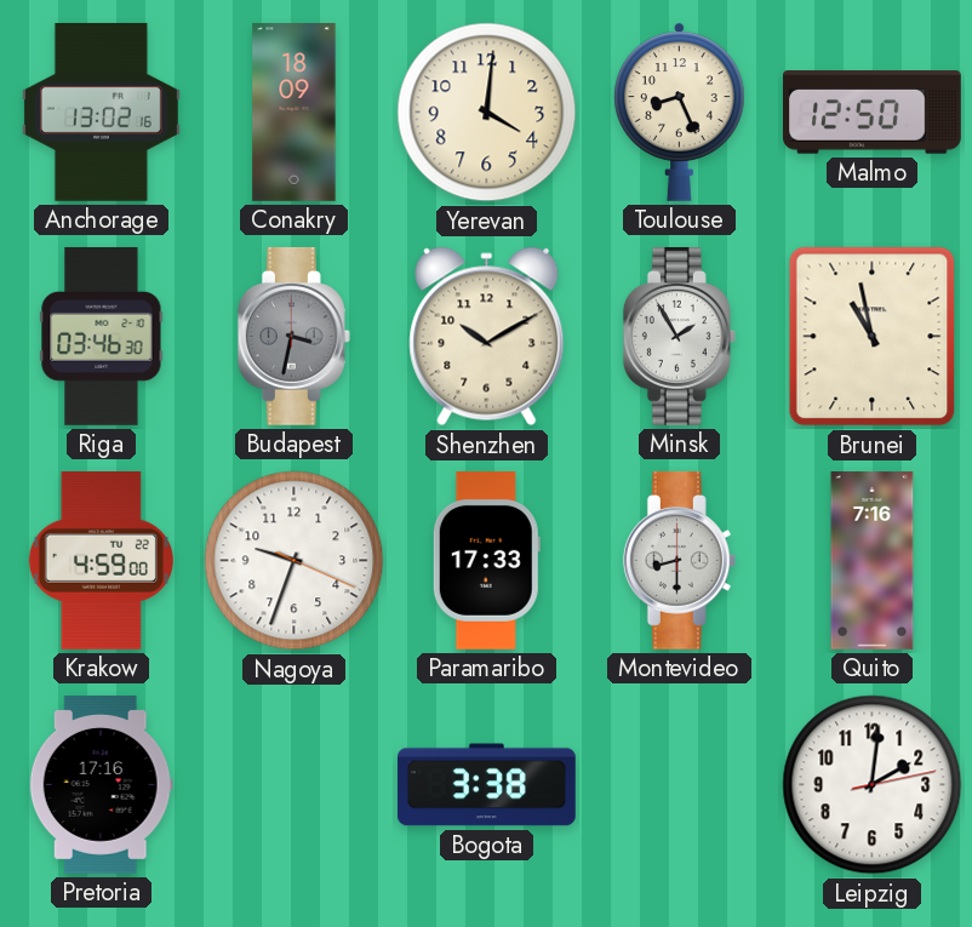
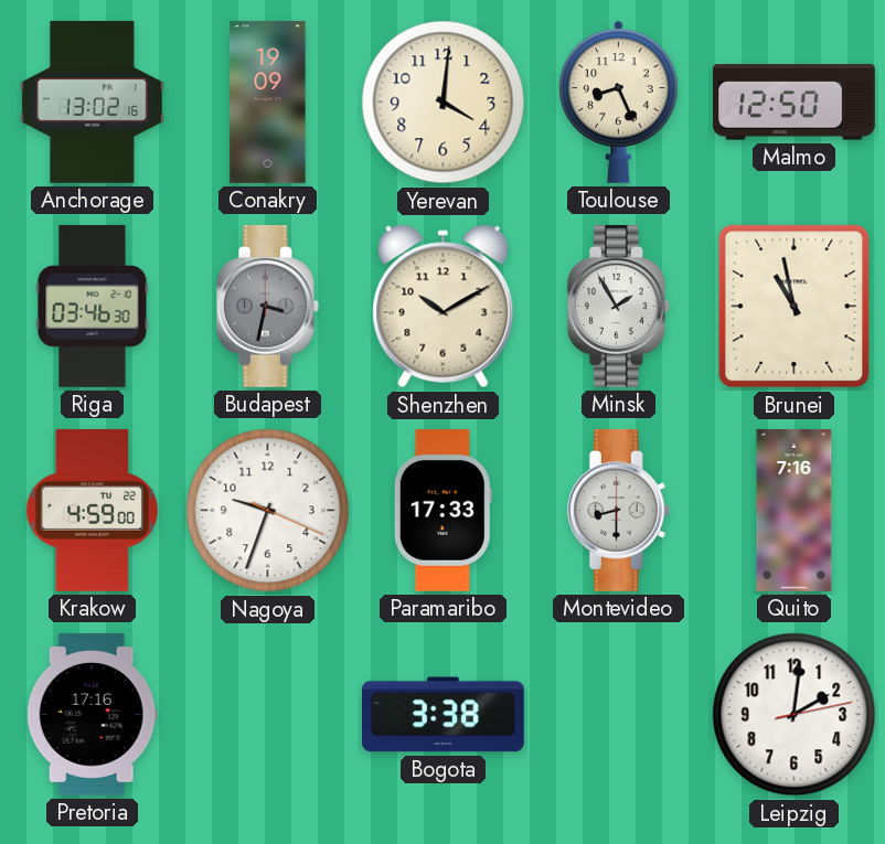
Conakry: 18:09 -> 19:09 (268, 103)
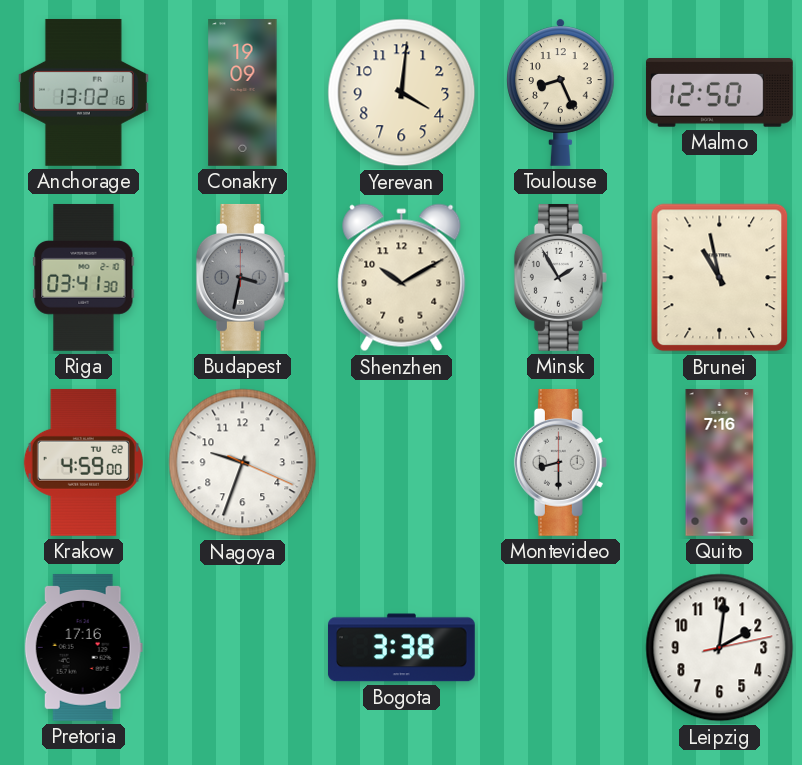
Riga: 03:46 -> 03:41 (84, 277)
Paramaribo: 17:33 -> none (442, 511)
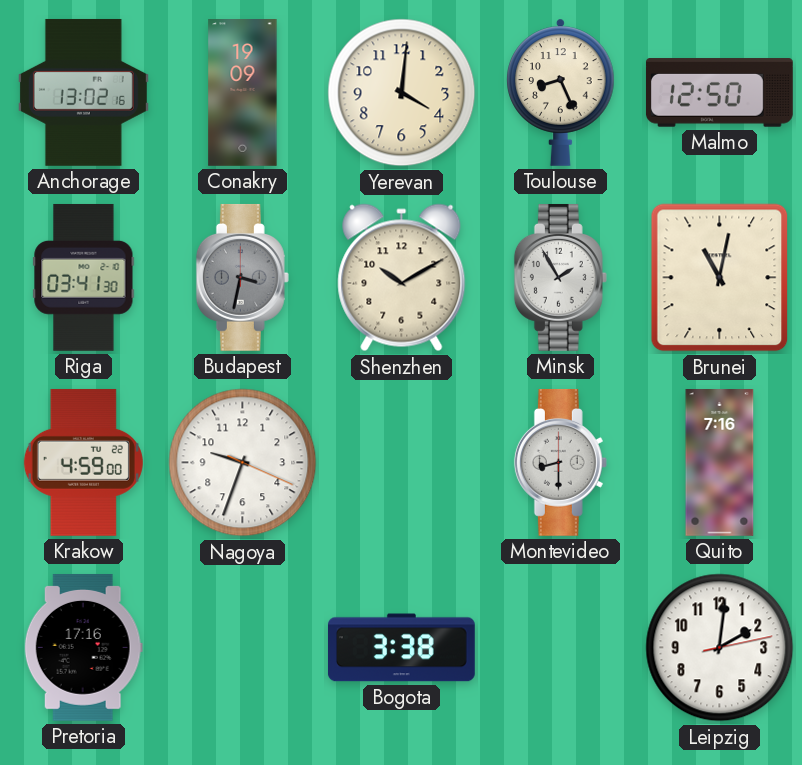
Brunei: 10:58 -> 11:02 (720, 278)
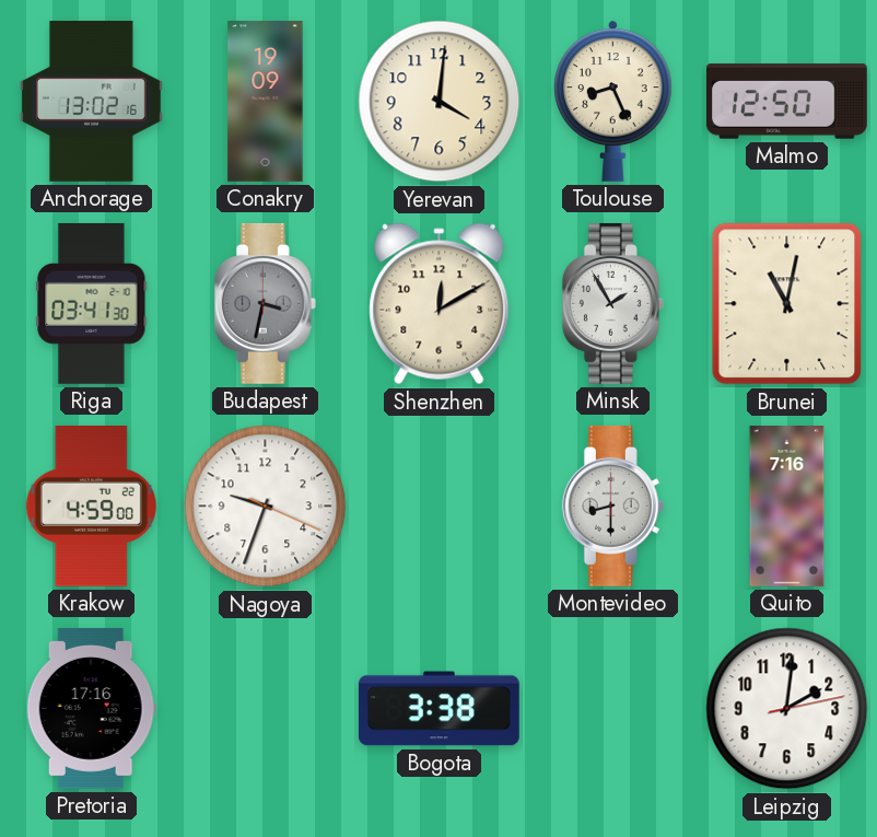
Shenzhen: 10:10 -> 12:10 (440, 304)
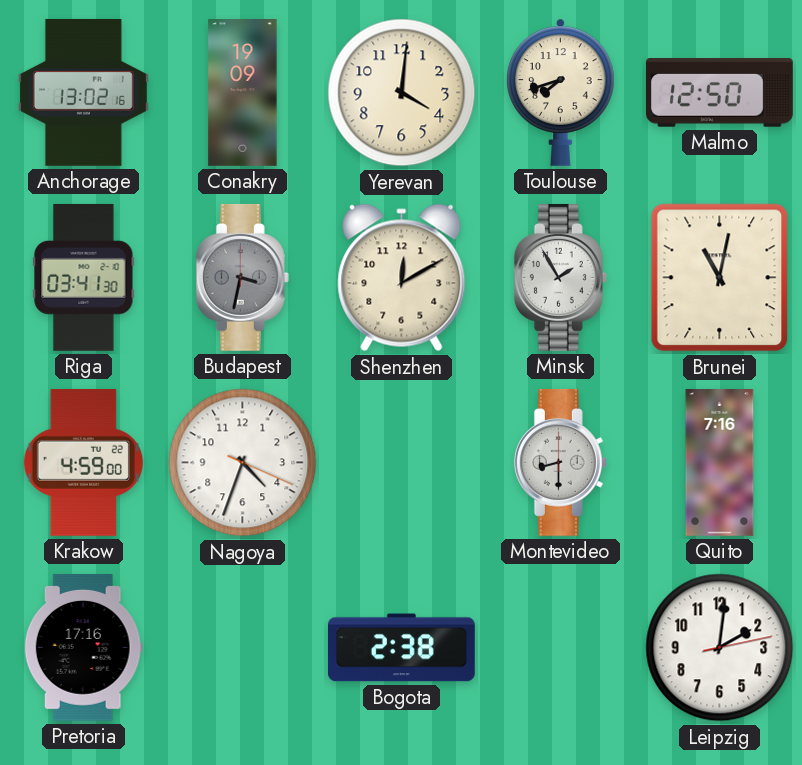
Toulouse: 8:26 -> 7:42 (561, 92)
Nagoya: 9:33 -> 4:33 (243, 463)
Bogota: 3:38 -> 2:38 (401, 648)
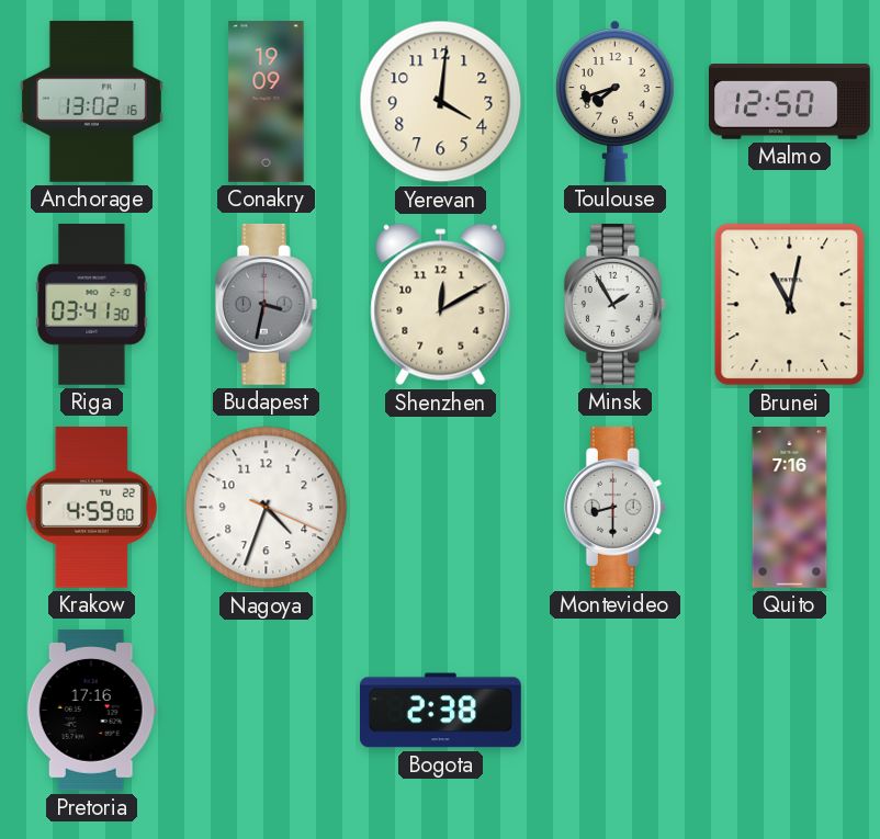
Leipzig: 2:01 -> none (720, 648)
